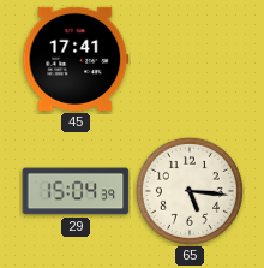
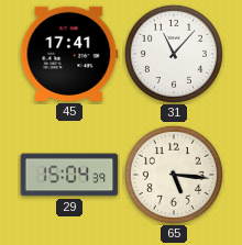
31: none -> 11:07 (174, 54)
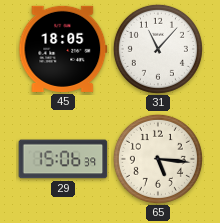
45: 17:41 -> 18:05 (63, 49)
29: 15:04 -> 15:06 (63, 159)
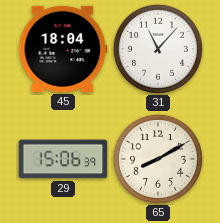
45: 18:05 -> 18:04 (63, 49)
65: 5:16 -> 8:10 (158, 159)
